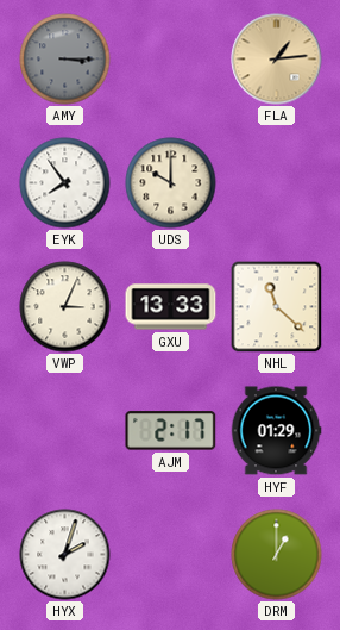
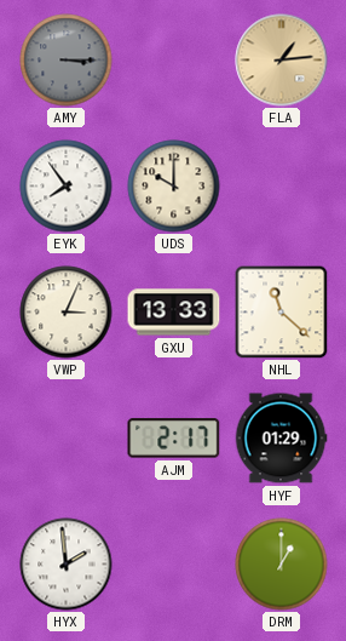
HYX: 2:03 -> 1:59 (67, 565)
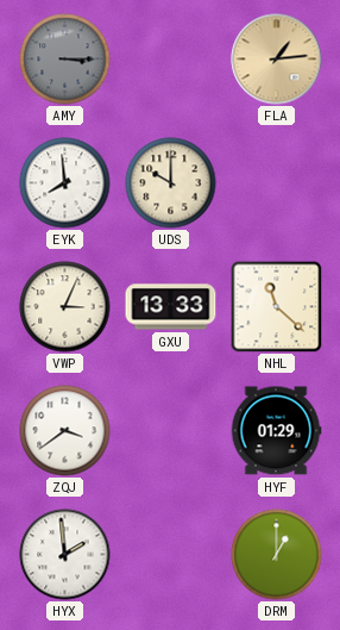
EYK: 7:54 -> 7:59 (65, 183)
ZQJ: none -> 3:39 (65, 431)
AJM: 2:17 -> none (174, 439)
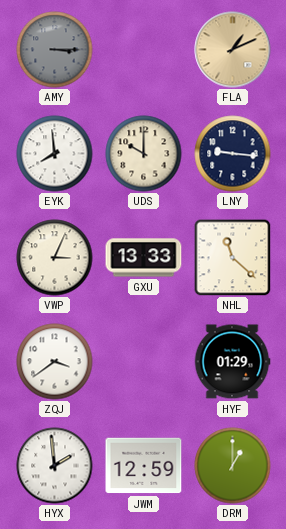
FLA: 1:14 -> 1:11 (233, 50)
LNY: none -> 9:16 (233, 154)
JWM: none -> 12:59 (144, 466)
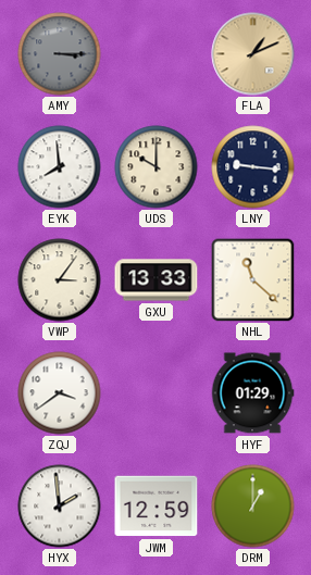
VWP: 3:04 -> 3:06 (60, 280)
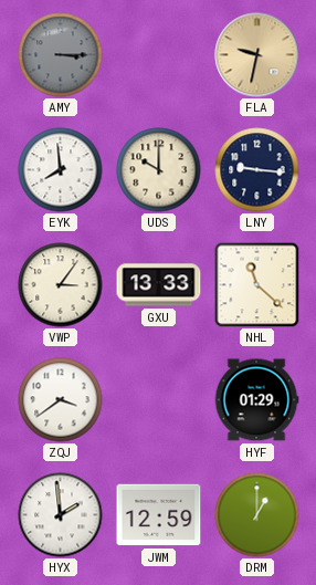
FLA: 1:11 -> 9:32 (257, 55)
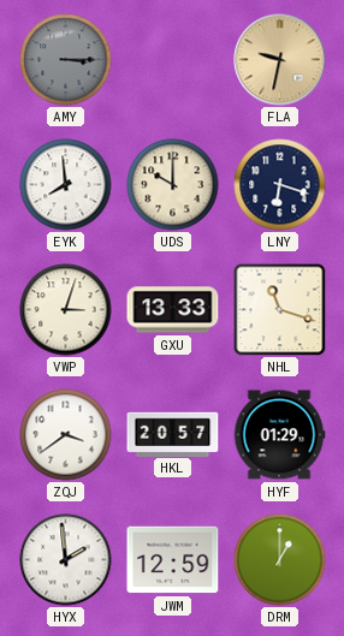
LNY: 9:16 -> 6:18 (280, 185)
VWP: 3:06 -> 3:03 (66, 310)
NHL: 11:22 -> 11:18 (279, 309)
HKL: none -> 20:57 (173, 434)
